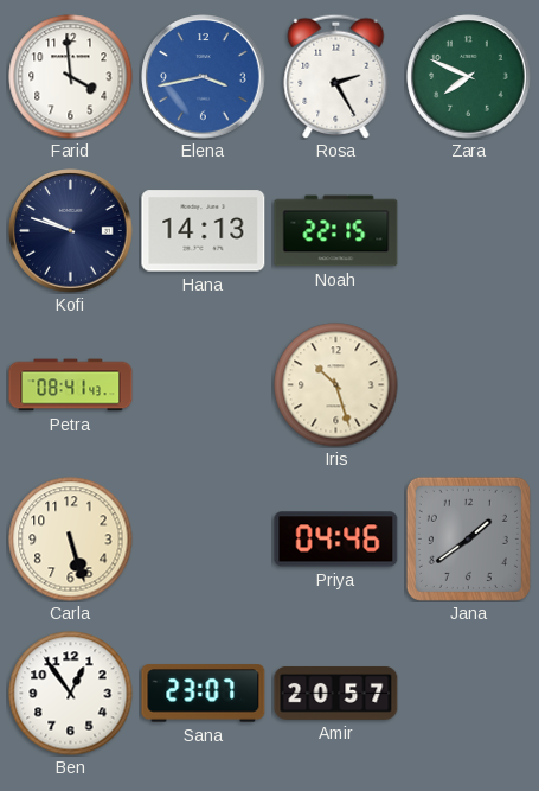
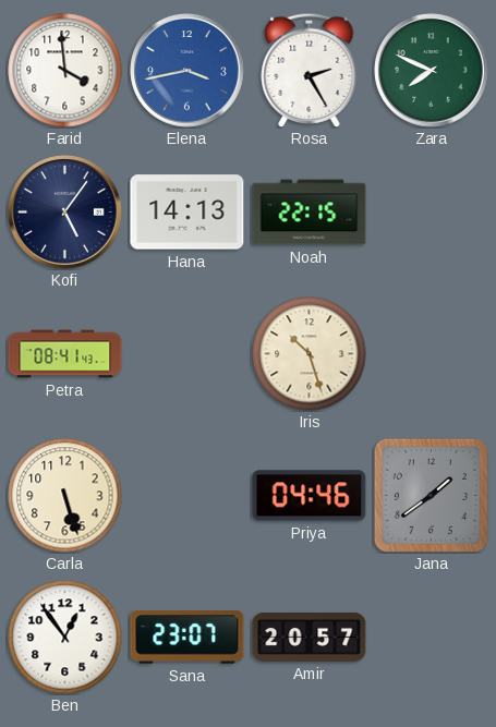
Kofi: 9:48 -> 5:06 (65, 213)
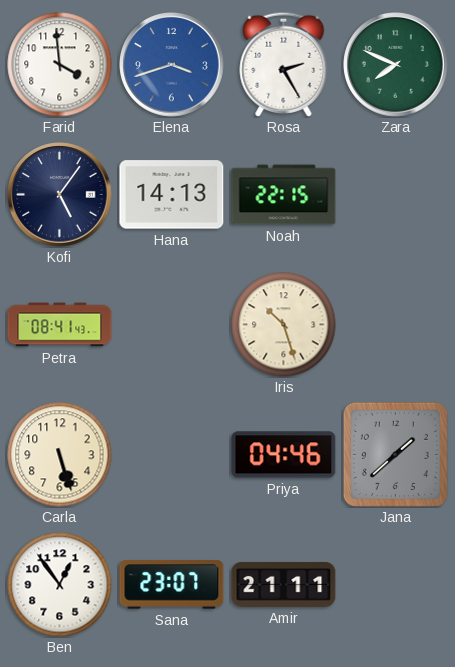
Elena: 3:43 -> 3:42 (172, 65)
Jana: 1:39 -> 1:38 (395, 454)
Amir: 20:57 -> 21:11 (284, 584)
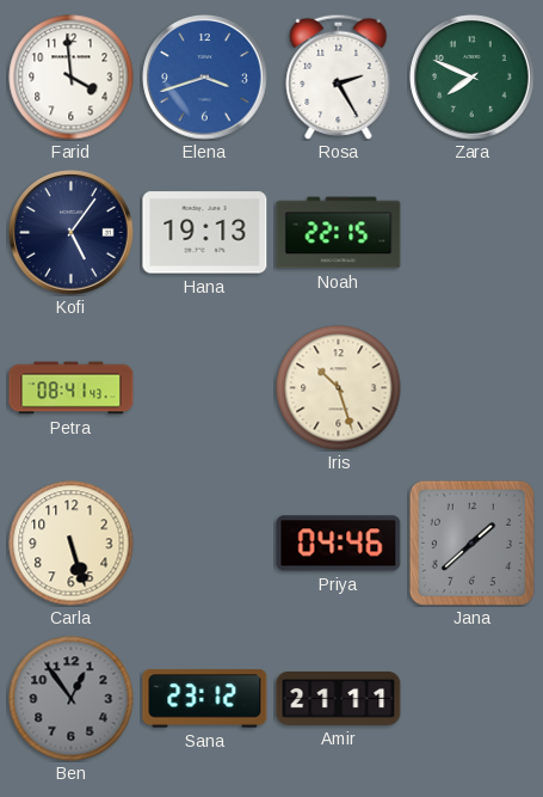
Hana: 14:13 -> 19:13 (205, 233)
Ben dial: white -> grey (72, 699)
Sana: 23:07 -> 23:12 (205, 699)
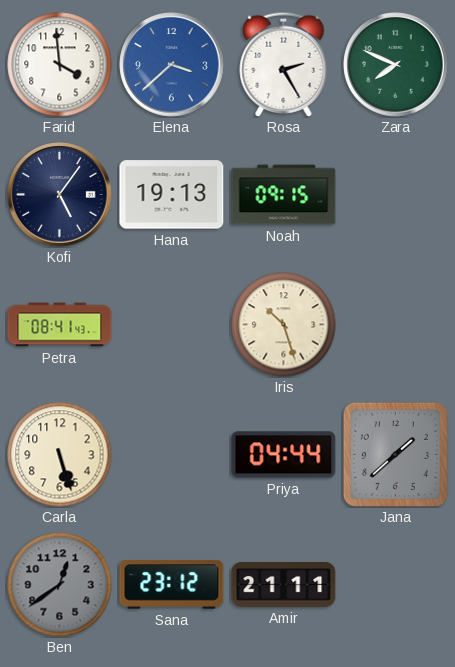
Elena: 3:42 -> 3:38 (172, 65)
Noah: 22:15 -> 09:15 (284, 195)
Priya: 04:46 -> 04:44 (284, 455)
Ben: 12:54 -> 12:39 (60, 585)
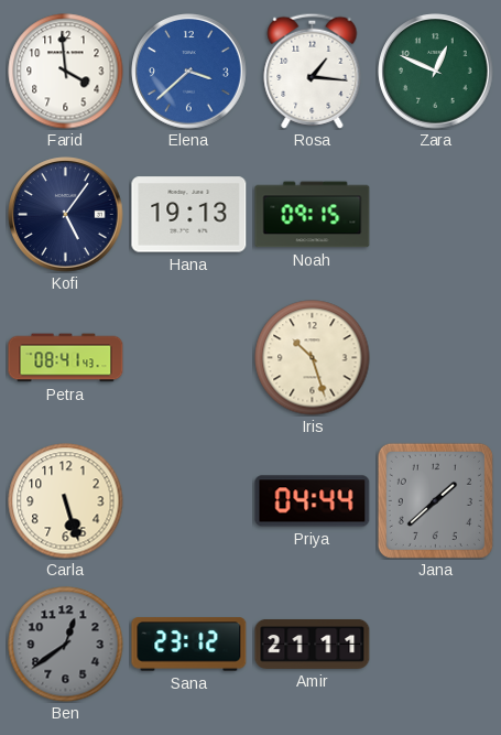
Rosa: 2:25 -> 1:16 (313, 71)
Zara: 7:49 -> 12:49 (436, 72)
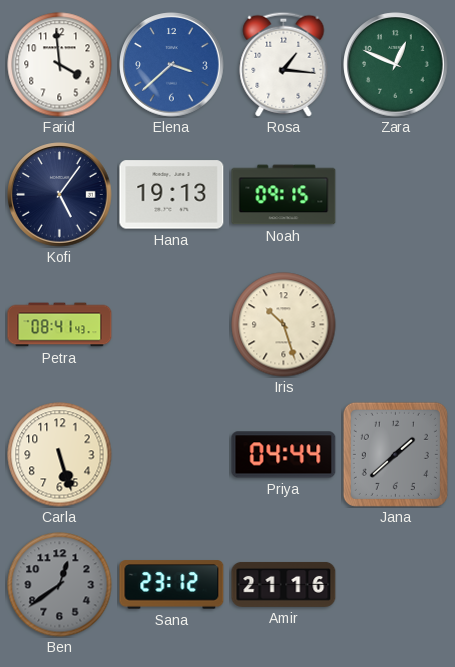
Amir: 21:11 -> 21:16 (284, 584)
